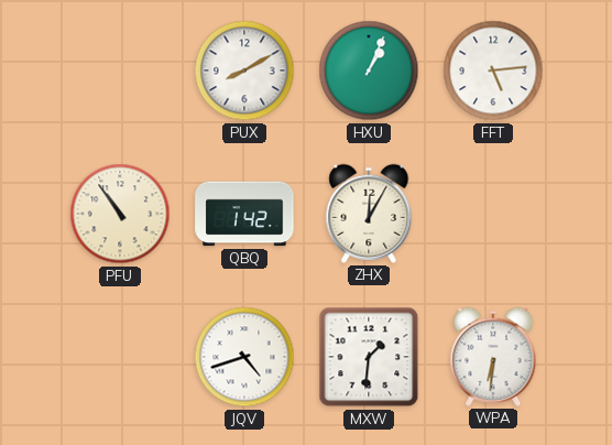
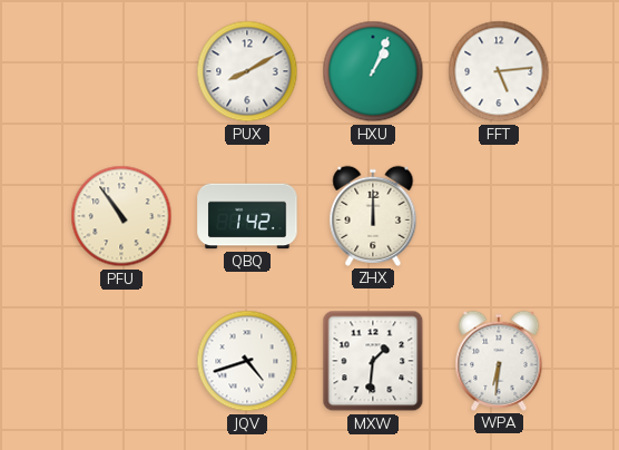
ZHX: 12:05 -> 12:00 (373, 216)
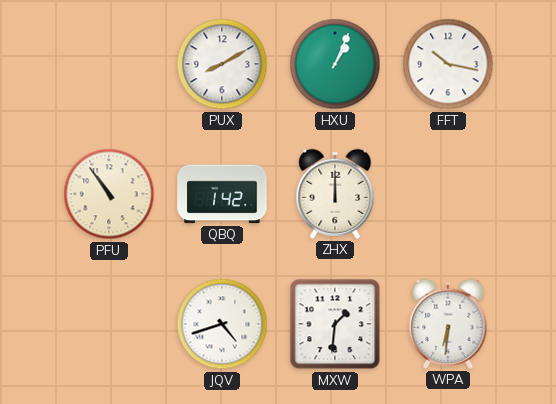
FFT: 5:14 -> 10:17 (448, 64)
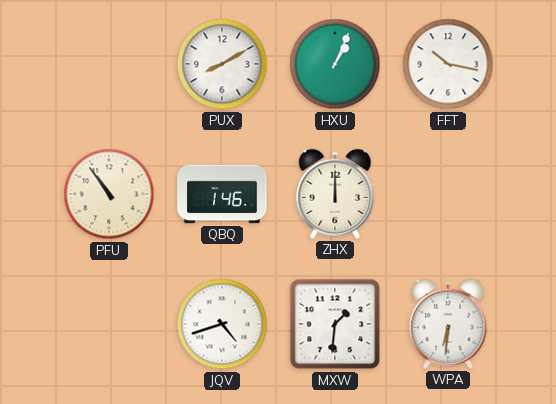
QBQ: 1:42 -> 1:46 (222, 194)
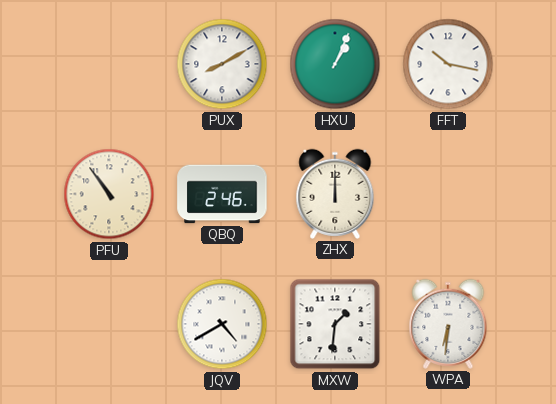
QBQ: 1:46 -> 2:46 (222, 194)
JQV: 4:42 -> 4:40 (222, 324)
